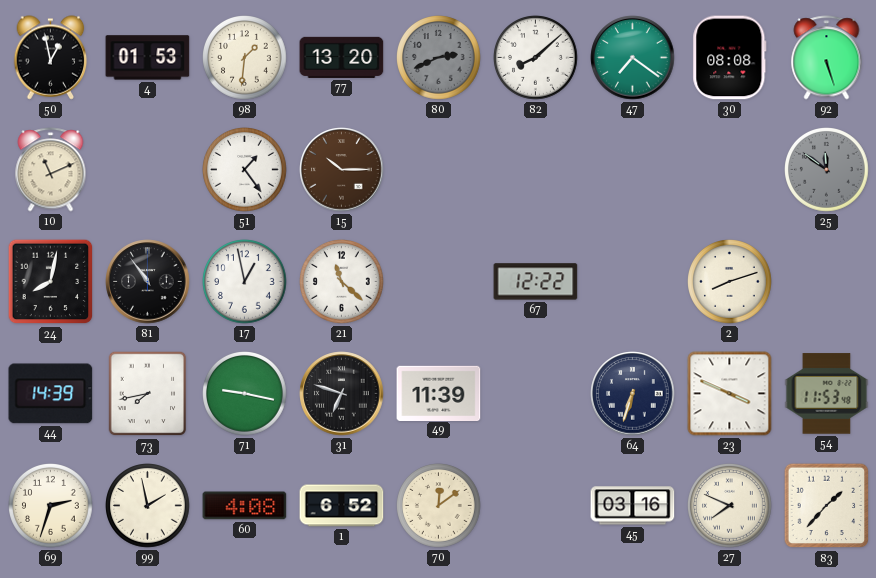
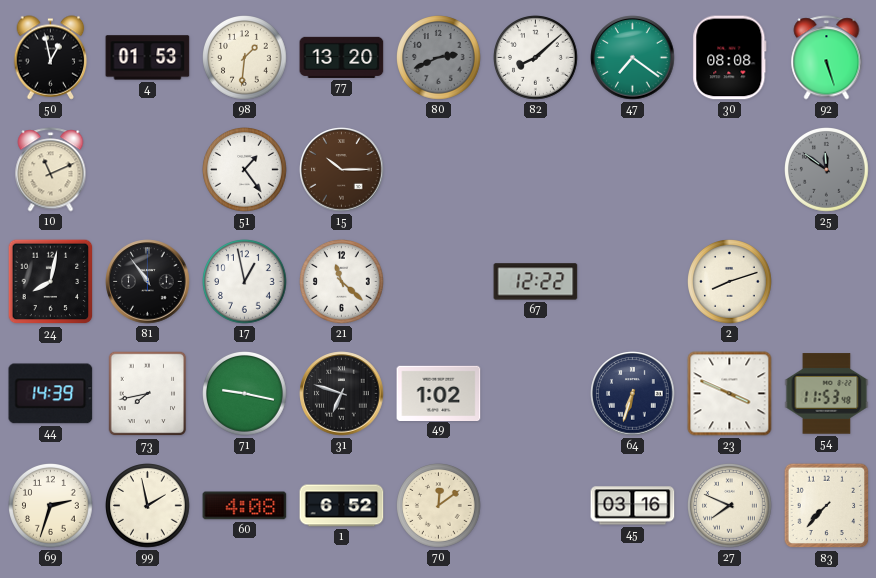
49: 11:39 -> 1:02 (439, 393)
83: 1:37 -> 7:37 (827, 506)
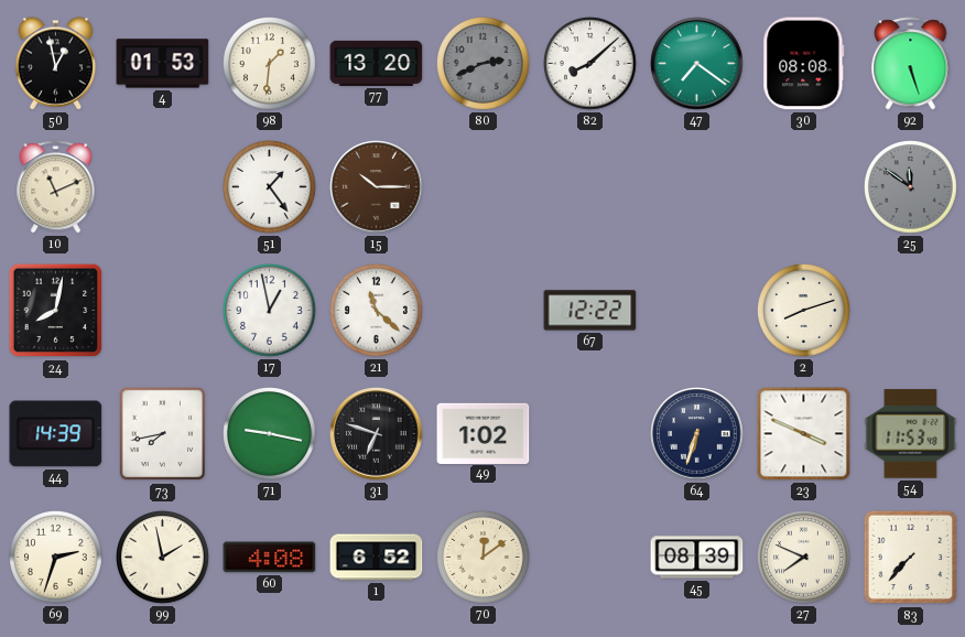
81: 10:54 -> none (148, 282)
45: 03:16 -> 08:39 (697, 558)
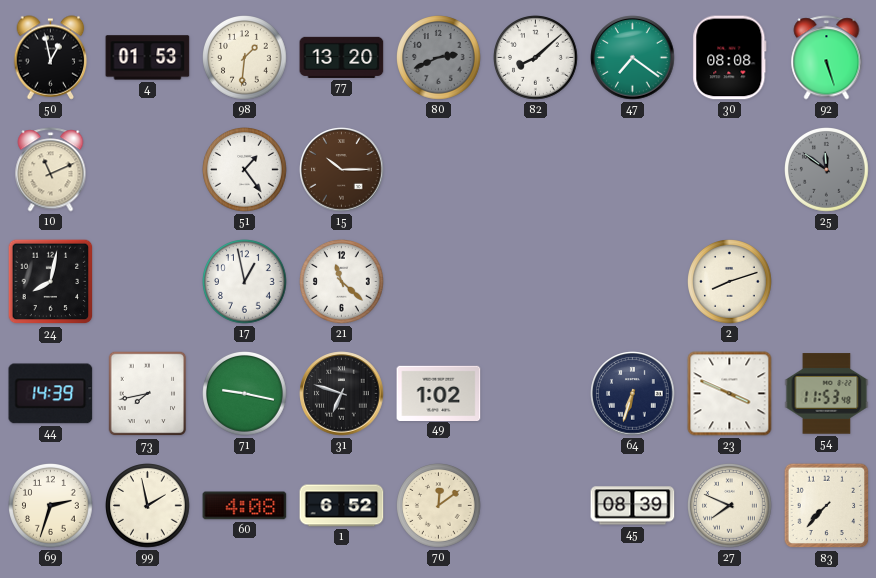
67: 12:22 -> none (590, 311)
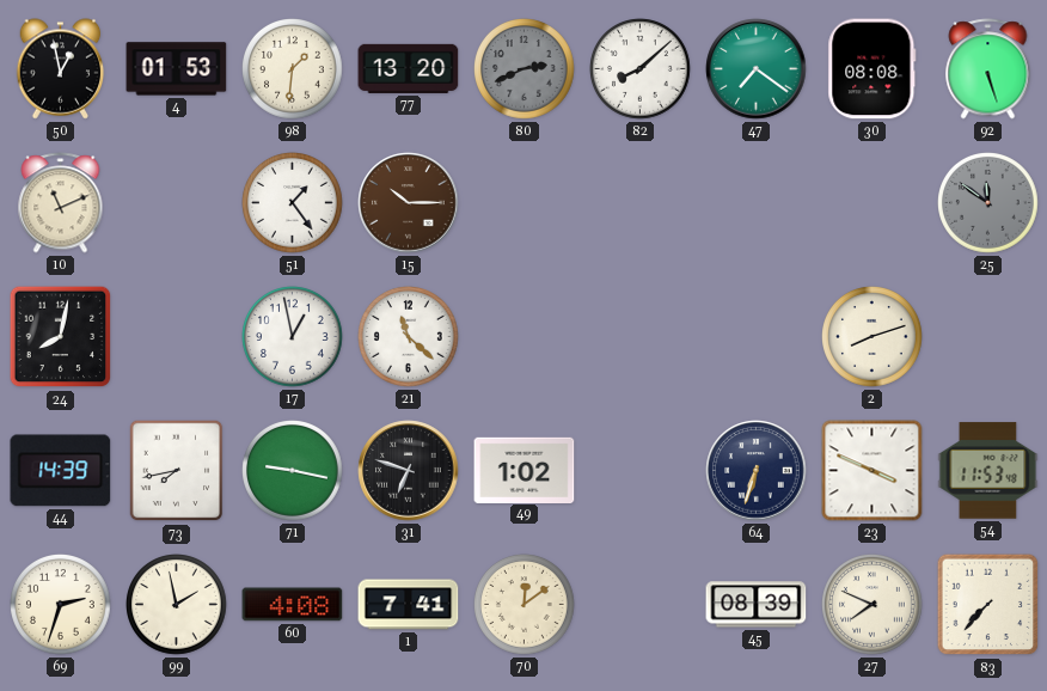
1: 6:52 -> 7:41 (409, 605)
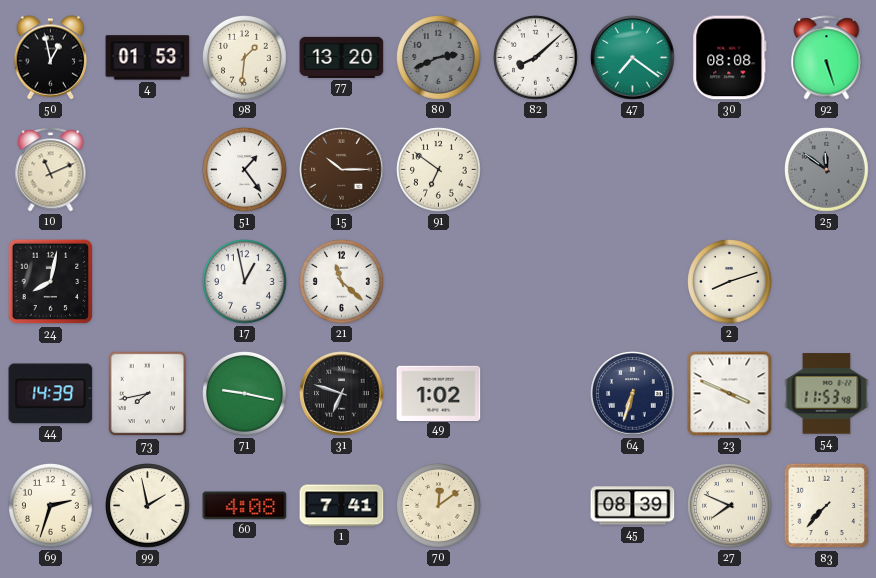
91: none -> 6:51 (439, 170)
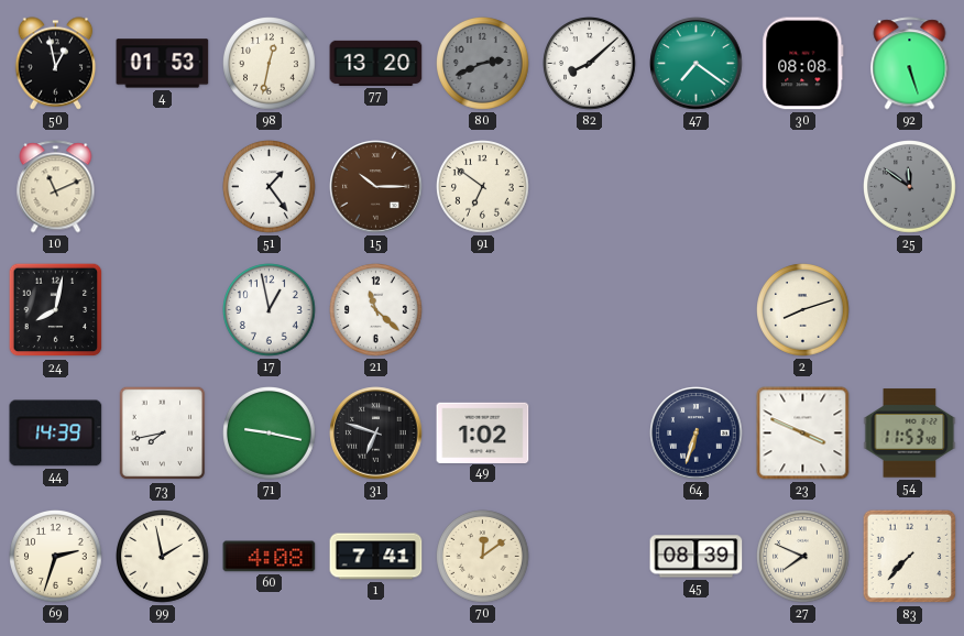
98: 1:31 -> 12:32 (270, 64)
